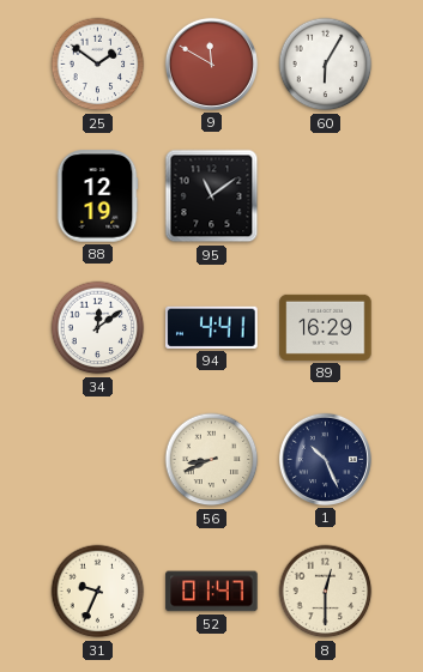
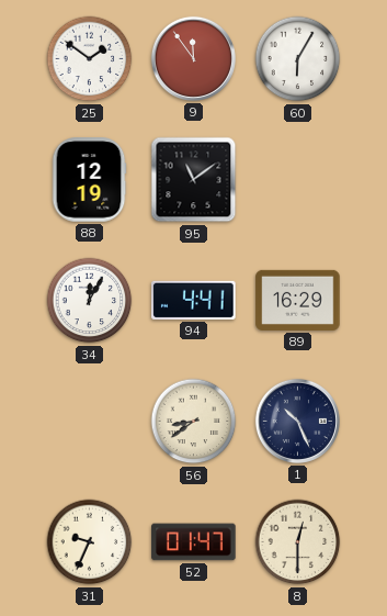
9: 11:50 -> 11:54 (193, 58)
34: 12:09 -> 12:05 (90, 301)
56: 8:41 -> 8:39 (194, 422)
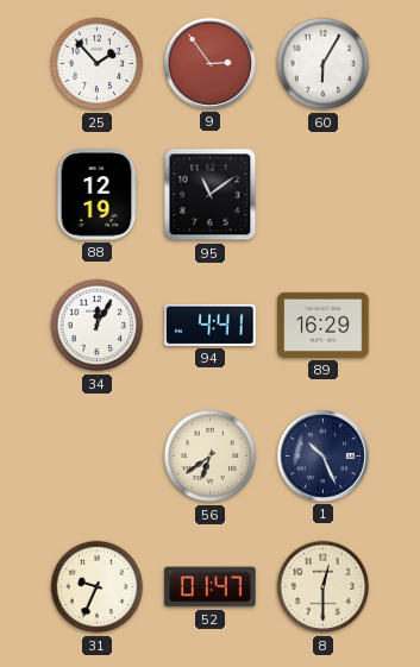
25: 1:51 -> 1:53 (98, 64)
9: 11:54 -> 2:54 (209, 63)
56: 8:39 -> 6:39 (211, 457)
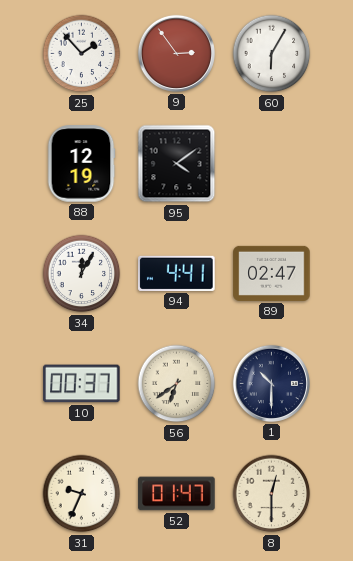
95: 11:09 -> 4:09 (177, 164)
89: 16:29 -> 02:47 (272, 273)
10: none -> 00:37 (82, 384)
1: 10:26 -> 10:30 (271, 383)
